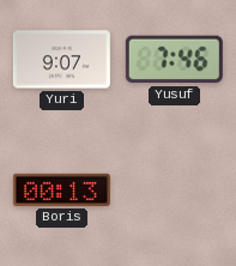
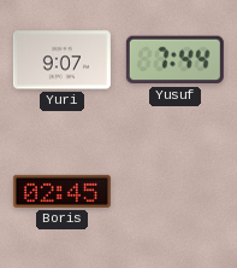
Yusuf: 7:46 -> 7:44 (174, 60)
Boris: 00:13 -> 02:45 (61, 191)
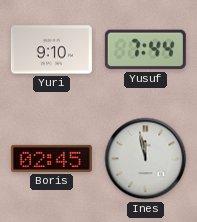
Yuri: 9:07 -> 9:10 (51, 50)
Ines: none -> 11:58 (146, 159)
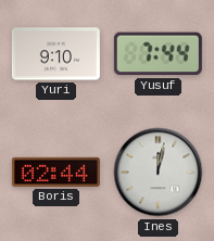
Boris: 02:45 -> 02:44 (55, 172)
Ines: 11:58 -> 12:02 (159, 173)
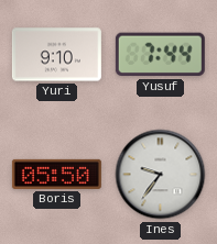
Boris: 02:44 -> 05:50 (56, 174)
Ines: 12:02 -> 9:36 (161, 175)
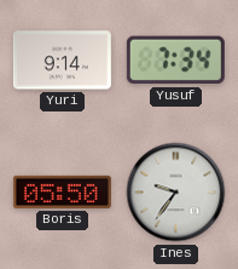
Yuri: 9:10 -> 9:14 (62, 61)
Yusuf: 7:44 -> 7:34 (175, 61)
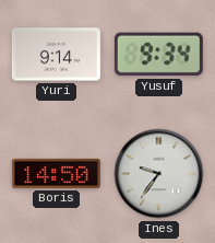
Yusuf: 7:34 -> 9:34 (158, 55)
Boris: 05:50 -> 14:50 (56, 173)
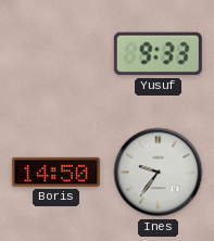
Yuri: 9:14 -> none (56, 55)
Yusuf: 9:34 -> 9:33 (158, 54)
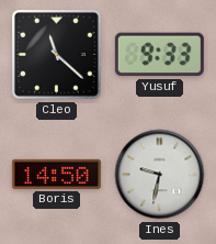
Cleo: none -> 11:22 (56, 54)
Ines: 9:36 -> 9:32 (160, 175)
